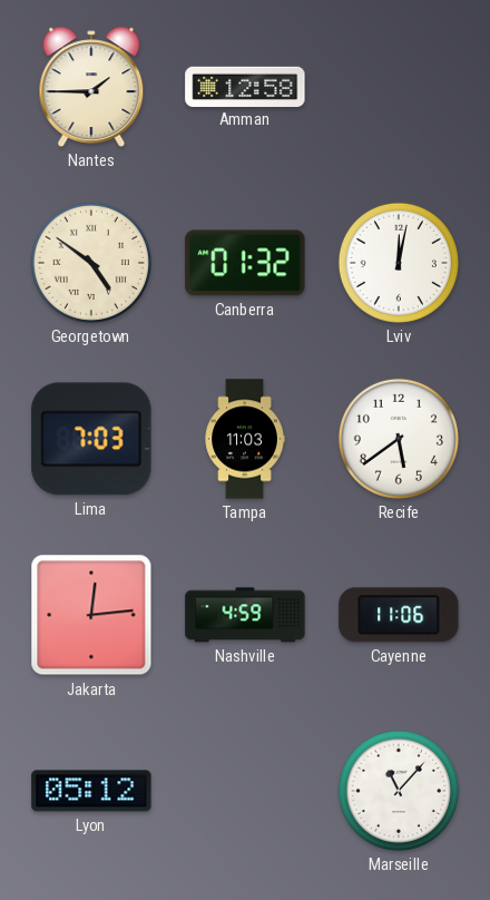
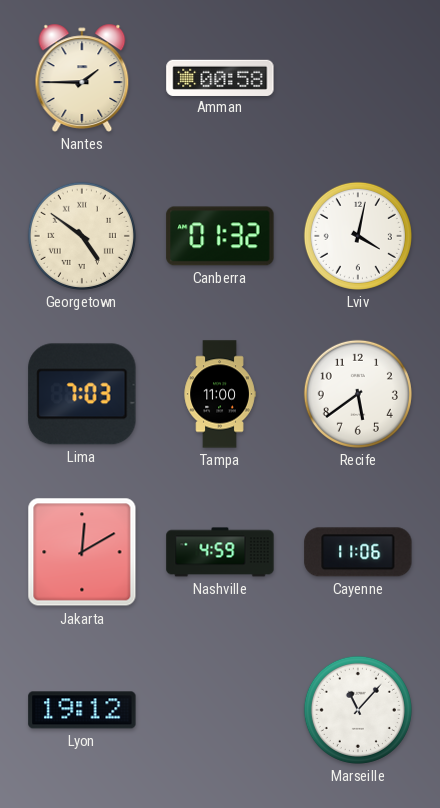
Amman: 12:58 -> 00:58 (220, 77)
Lviv: 12:02 -> 4:02 (358, 236)
Tampa: 11:03 -> 11:00 (220, 394)
Jakarta: 12:14 -> 12:10 (82, 552)
Lyon: 05:12 -> 19:12 (82, 710)
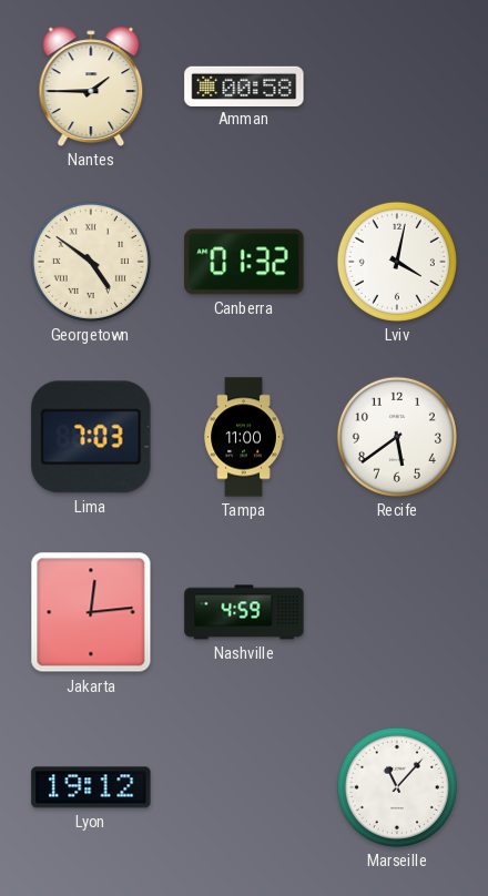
Jakarta: 12:10 -> 12:14 (91, 612)
Cayenne: 11:06 -> none (358, 552)
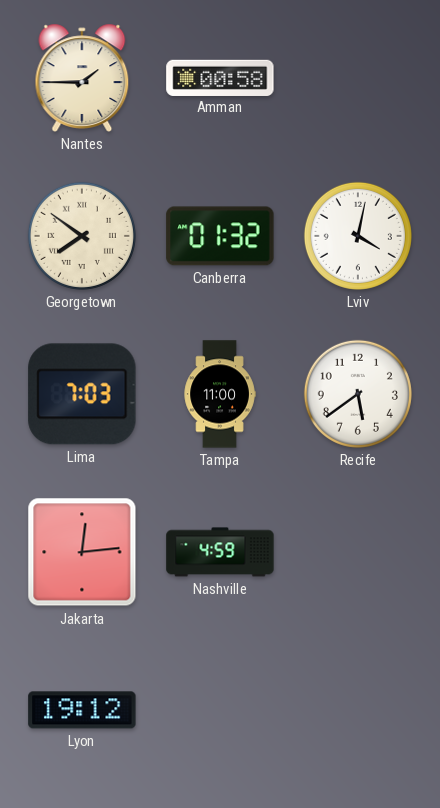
Georgetown: 4:51 -> 7:51 (82, 236)
Marseille: 11:07 -> none (397, 787)
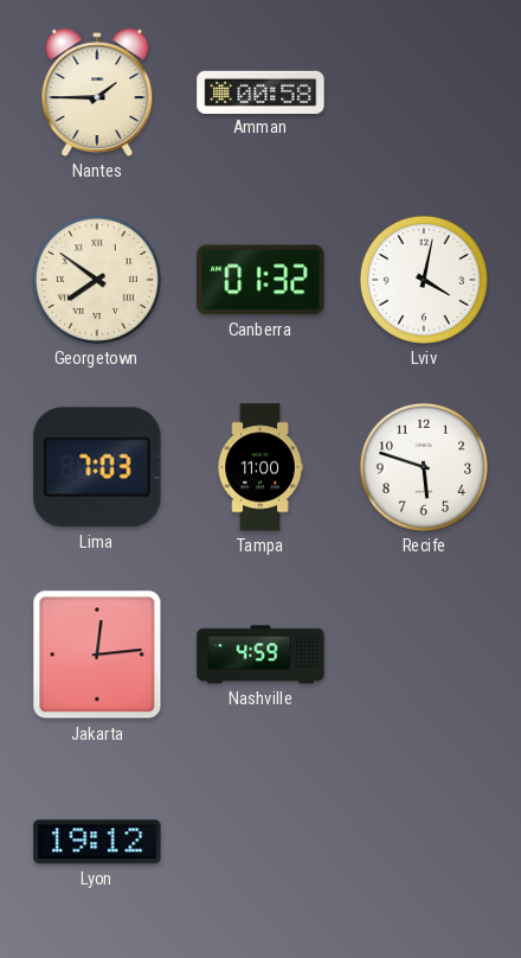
Recife: 5:39 -> 5:48 (424, 467)
